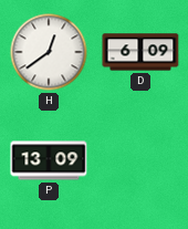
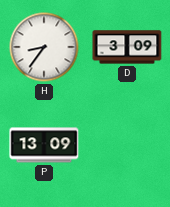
H: 12:39 -> 8:36 (44, 47)
D: 6:09 -> 3:09 (127, 47)
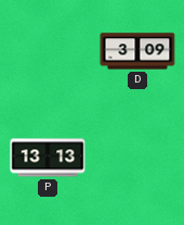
H: 8:36 -> none (44, 47)
P: 13:09 -> 13:13 (48, 158)
